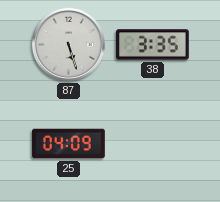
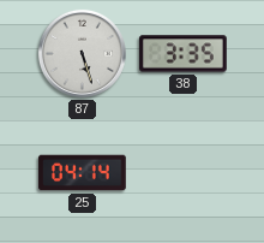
25: 04:09 -> 04:14 (83, 173)
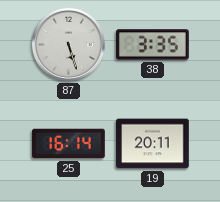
25: 04:14 -> 16:14 (69, 144)
19: none -> 20:11 (153, 144)
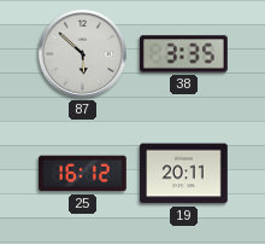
87: 5:27 -> 5:52 (82, 53)
25: 16:14 -> 16:12 (83, 174)
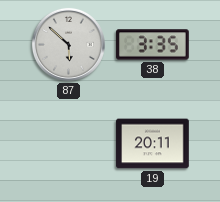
25: 16:12 -> none (83, 174)
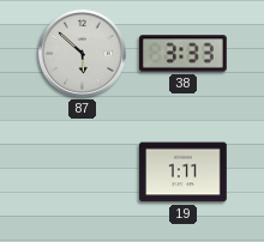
38: 3:35 -> 3:33 (184, 54)
19: 20:11 -> 1:11 (184, 173)
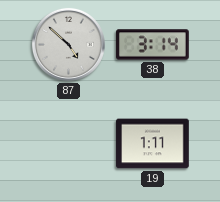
87: 5:52 -> 4:52 (68, 44)
38: 3:33 -> 3:14 (153, 45)
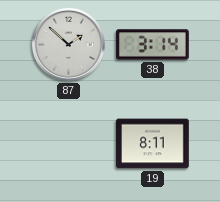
87: 4:52 -> 1:52 (68, 44)
19: 1:11 -> 8:11 (153, 144)
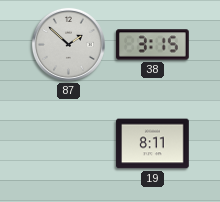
38: 3:14 -> 3:15 (153, 45)
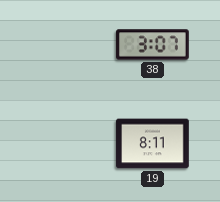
87: 1:52 -> none (68, 44)
38: 3:15 -> 3:07 (153, 45)
